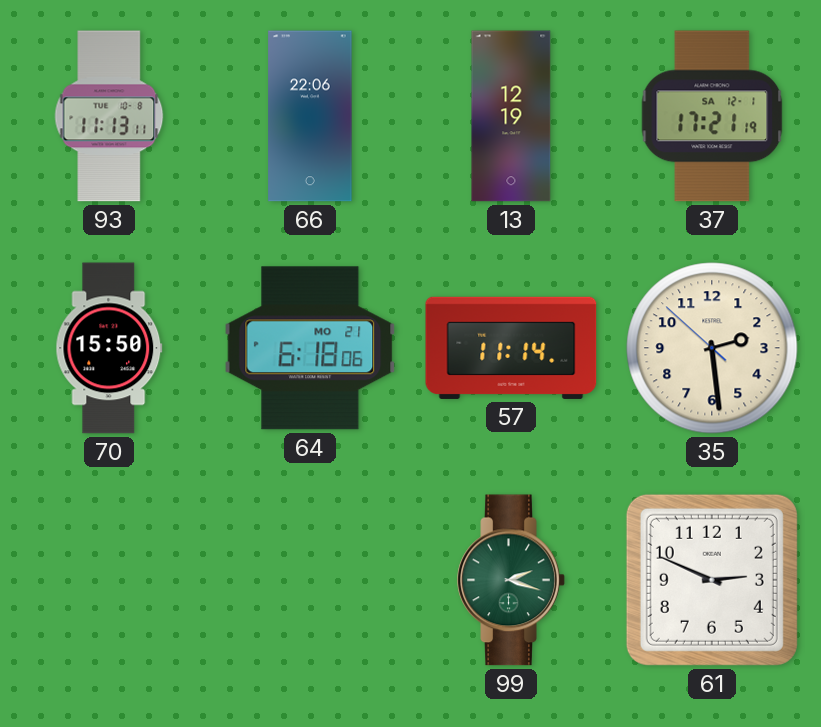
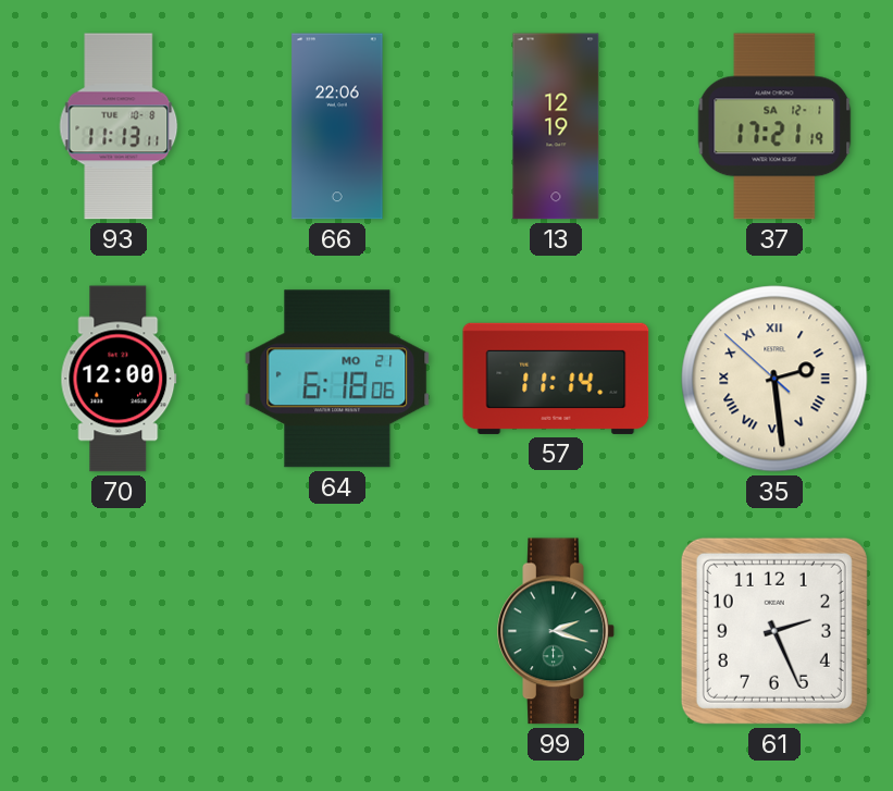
70: 15:50 -> 12:00 (119, 379)
35 numerals: Arabic -> Roman (774, 379)
61: 2:49 -> 2:26 (774, 631)
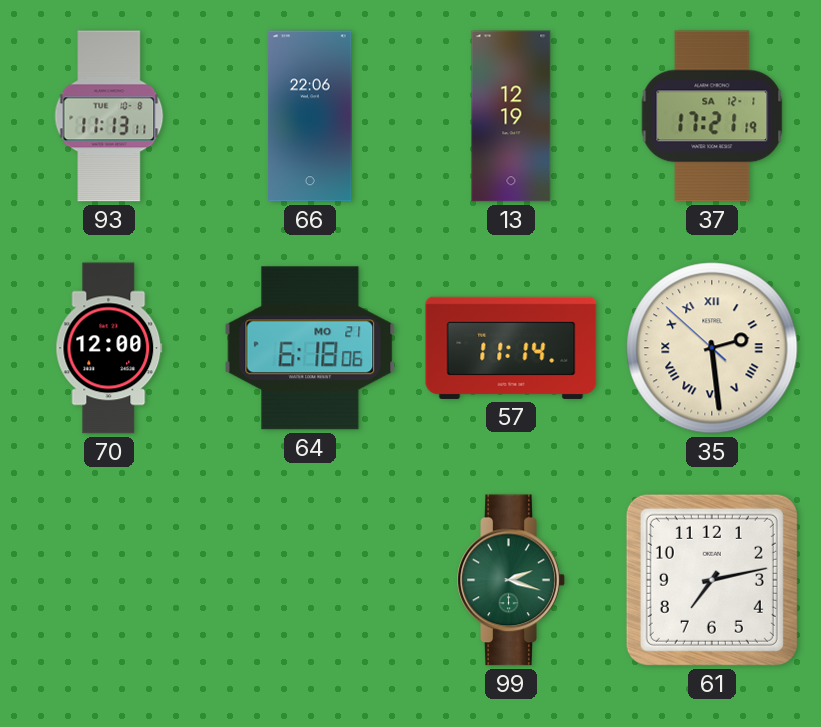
61: 2:26 -> 7:13 (712, 580)
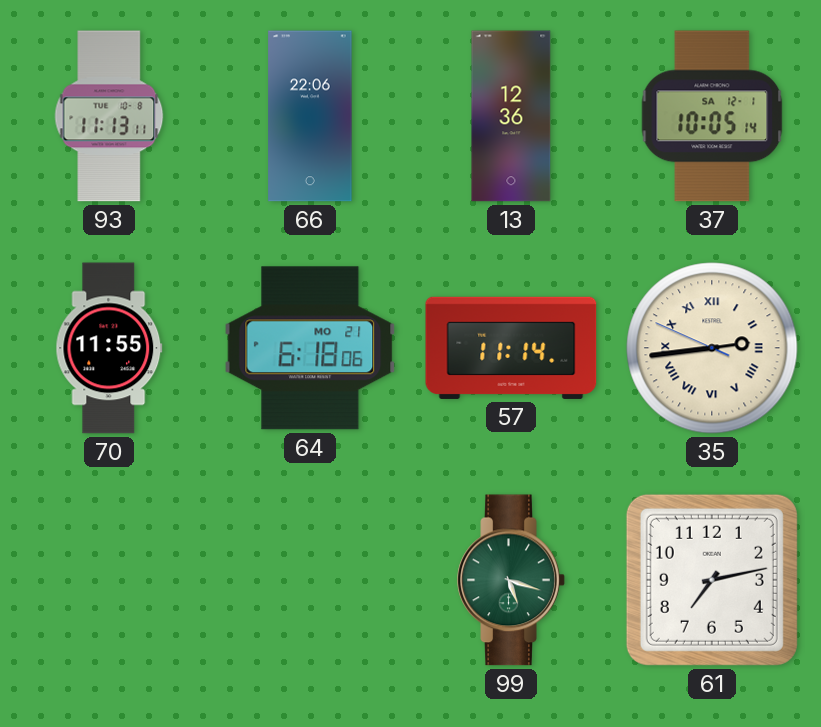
13: 12:19 -> 12:36 (511, 116)
37: 17:21 -> 10:05 (712, 116)
70: 12:00 -> 11:55 (109, 348)
35: 2:28 -> 2:43 (712, 348)
99: 2:18 -> 5:18 (511, 580)
